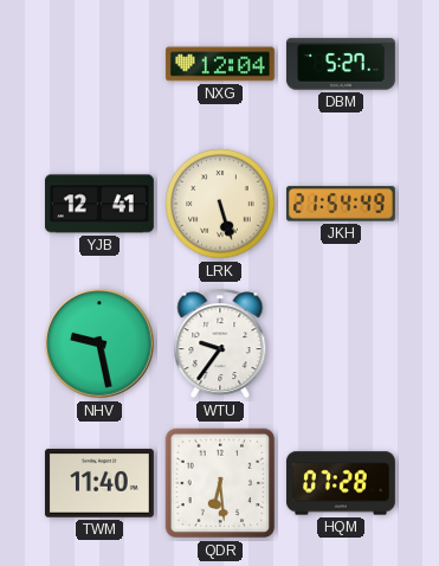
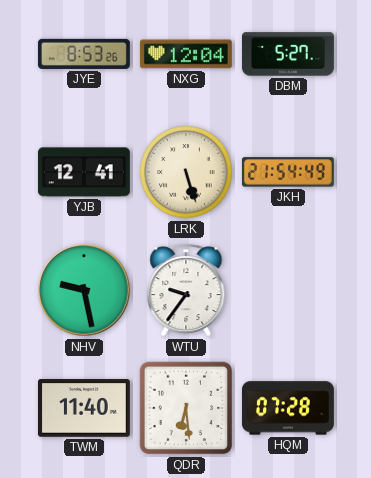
JYE: none -> 8:53 (84, 54)
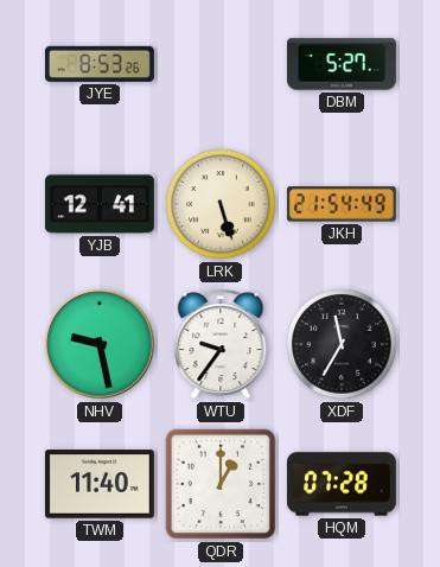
NXG: 12:04 -> none (186, 54)
XDF: none -> 11:35 (342, 344)
QDR: 6:29 -> 1:00 (221, 484)
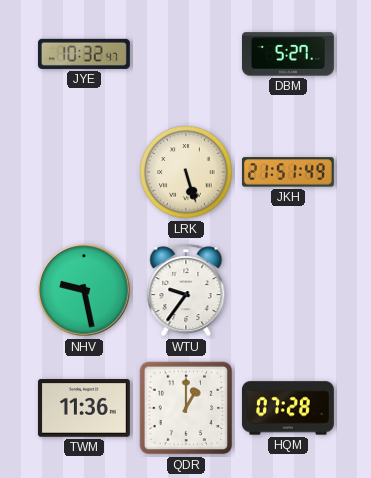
JYE: 8:53 -> 10:32 (84, 54)
YJB: 12:41 -> none (100, 204)
JKH: 21:54 -> 21:51 (288, 172)
XDF: 11:35 -> none (342, 344)
TWM: 11:40 -> 11:36 (84, 408)
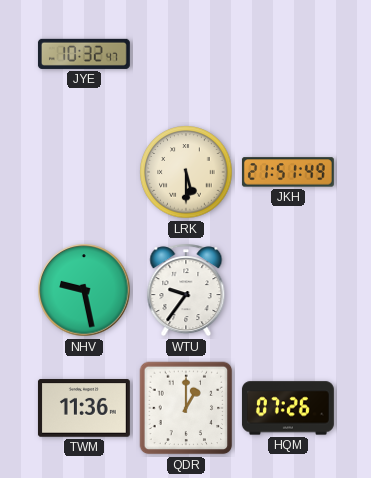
DBM: 5:27 -> none (288, 54)
LRK: 5:27 -> 5:30 (186, 172)
HQM: 07:28 -> 07:26 (288, 408)
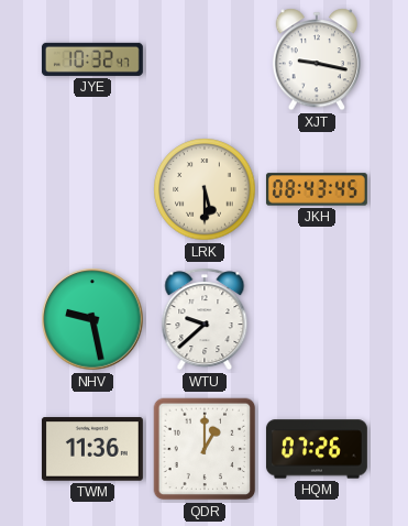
XJT: none -> 9:17 (316, 59)
JKH: 21:51 -> 08:43 (317, 189)
WTU: 9:36 -> 9:38 (205, 319)
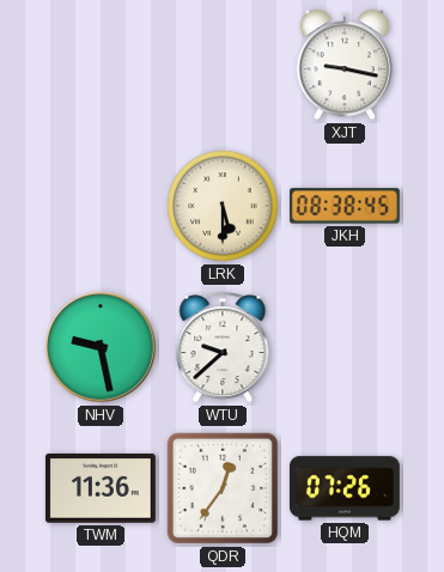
JYE: 10:32 -> none (92, 59)
JKH: 08:43 -> 08:38 (345, 206)
QDR: 1:00 -> 12:36 (223, 488)
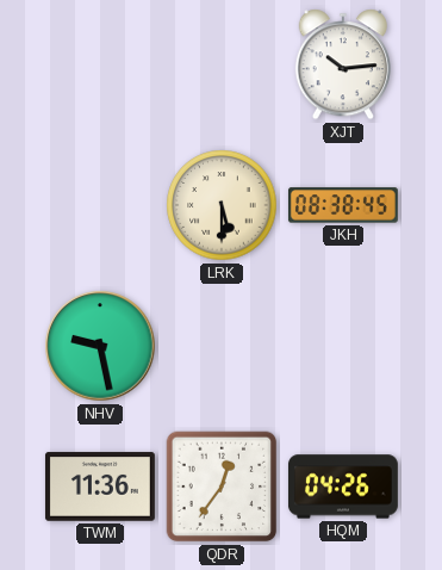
XJT: 9:17 -> 10:14 (342, 64)
WTU: 9:38 -> none (223, 347)
HQM: 07:26 -> 04:26 (343, 487)
